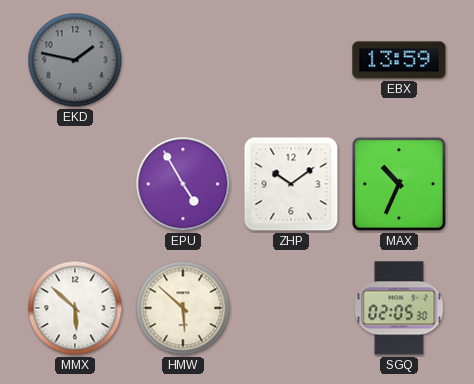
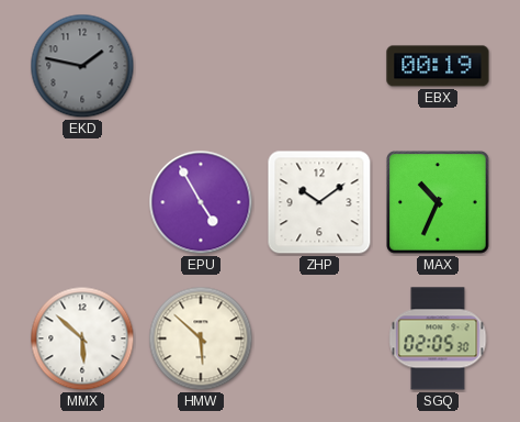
EBX: 13:59 -> 00:19 (438, 66)
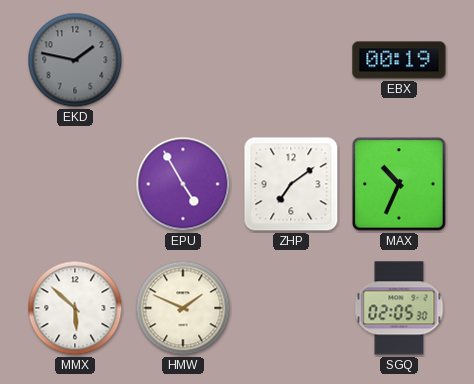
ZHP: 10:09 -> 7:09 (291, 184)
HMW: 5:52 -> 1:49 (183, 308)
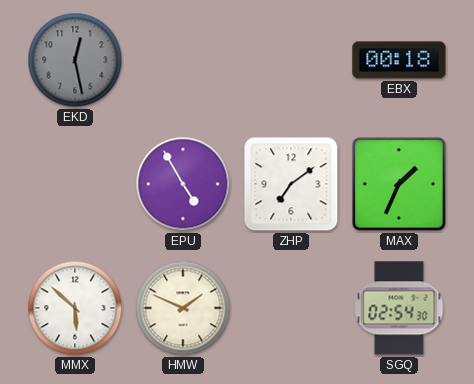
EKD: 1:47 -> 12:28 (75, 60)
EBX: 00:19 -> 00:18 (399, 60)
MAX: 10:34 -> 1:34 (399, 184)
SGQ: 02:05 -> 02:54 (399, 308)
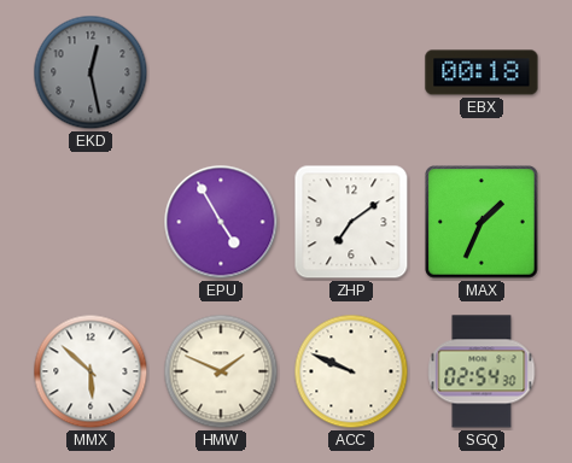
ACC: none -> 9:49 (351, 371)
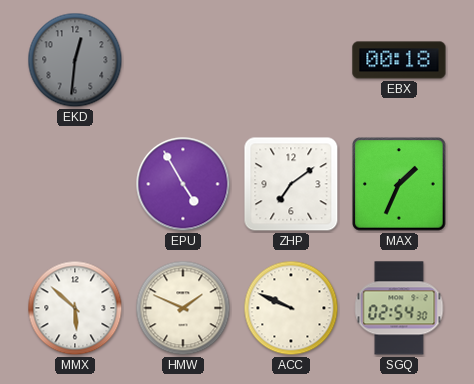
EKD: 12:28 -> 12:31 (75, 60)
